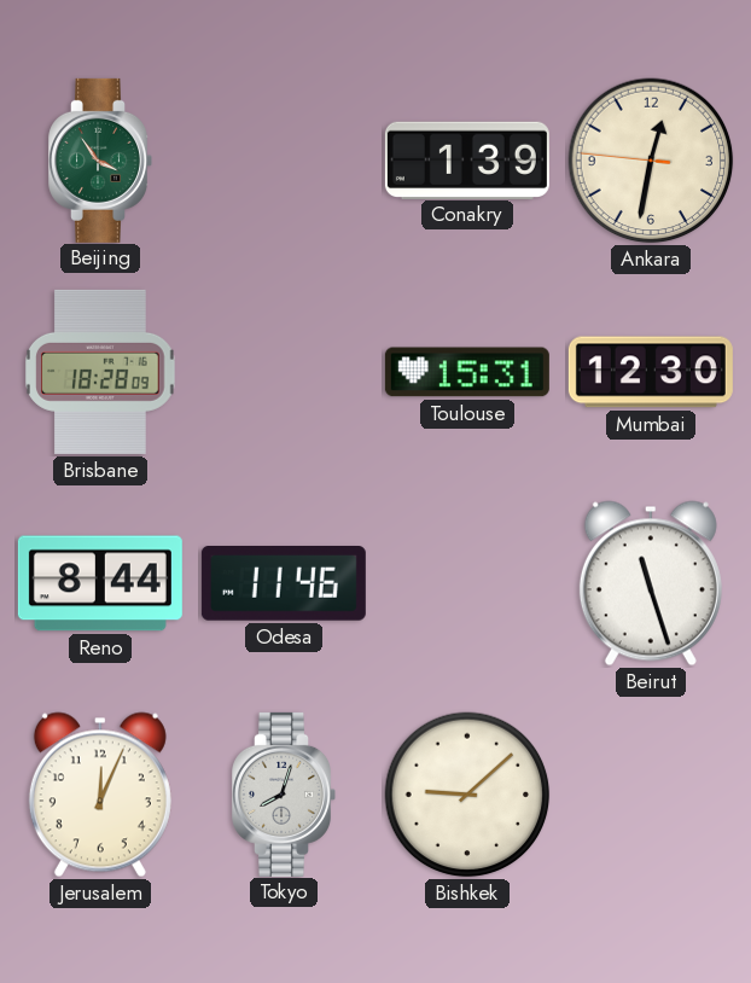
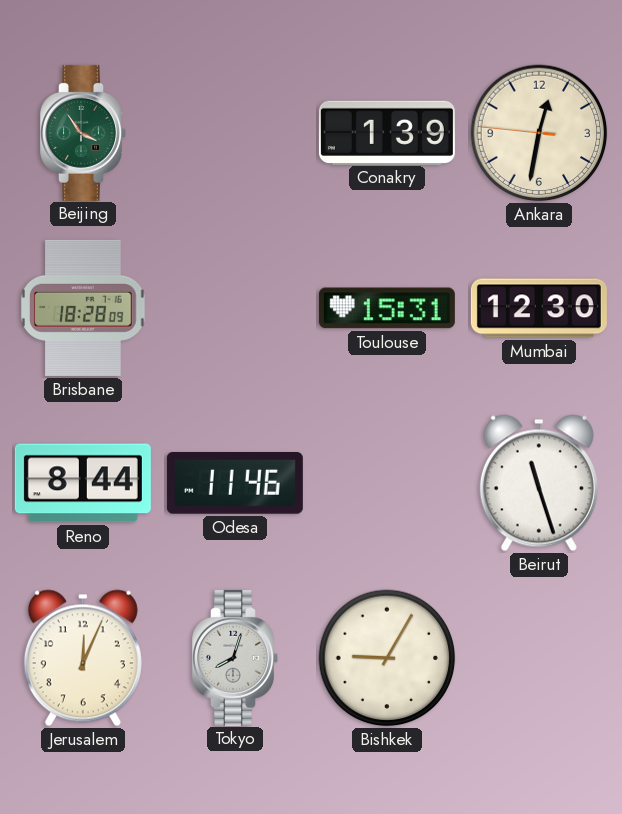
Bishkek: 9:08 -> 9:05 (387, 658)
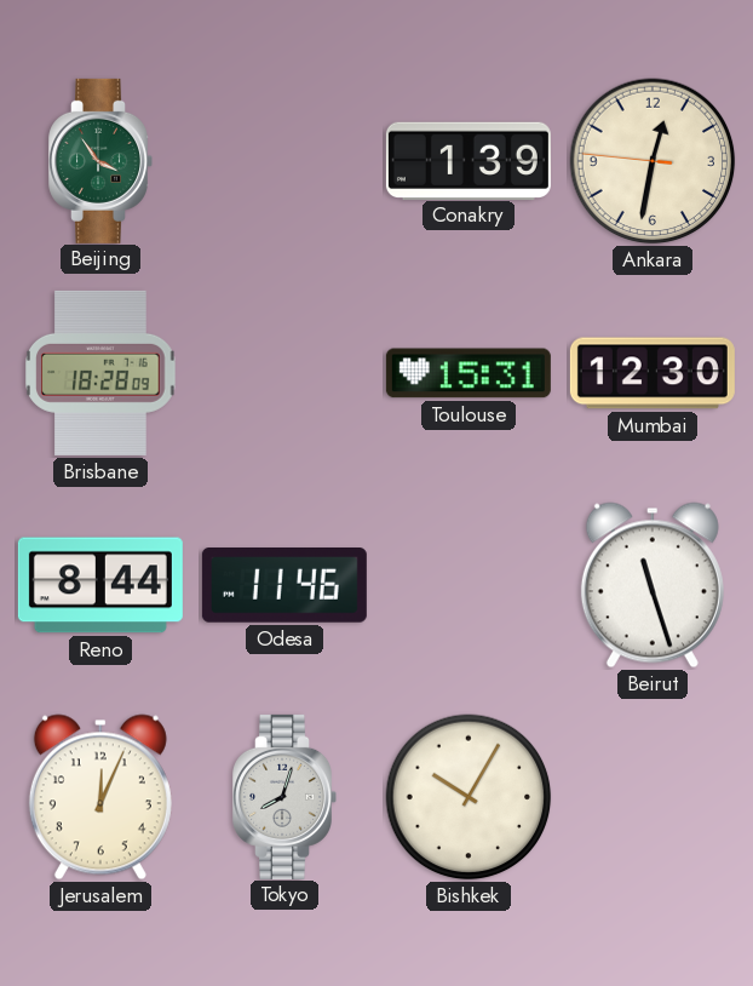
Bishkek: 9:05 -> 10:05 (469, 797)
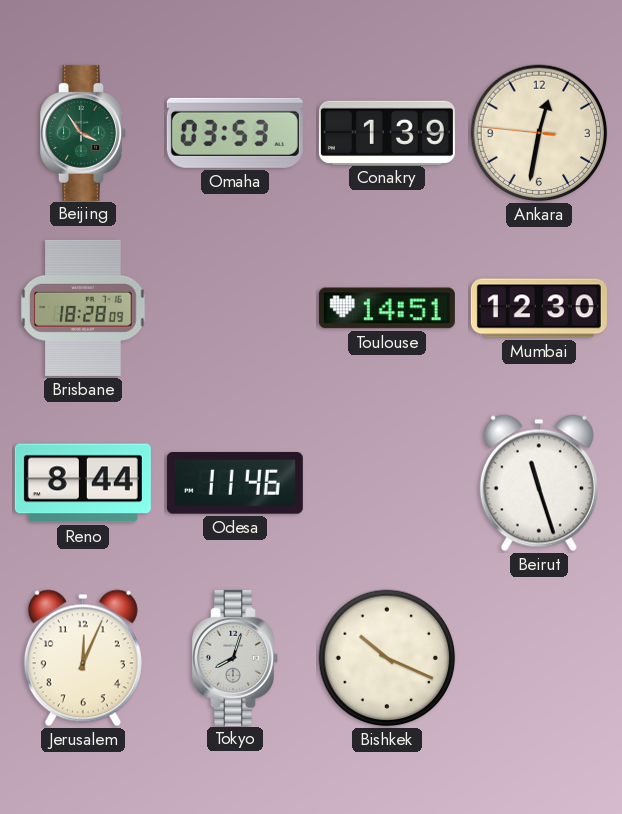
Omaha: none -> 03:53 (235, 133)
Toulouse: 15:31 -> 14:51 (387, 308)
Bishkek: 10:05 -> 10:19 (387, 658)
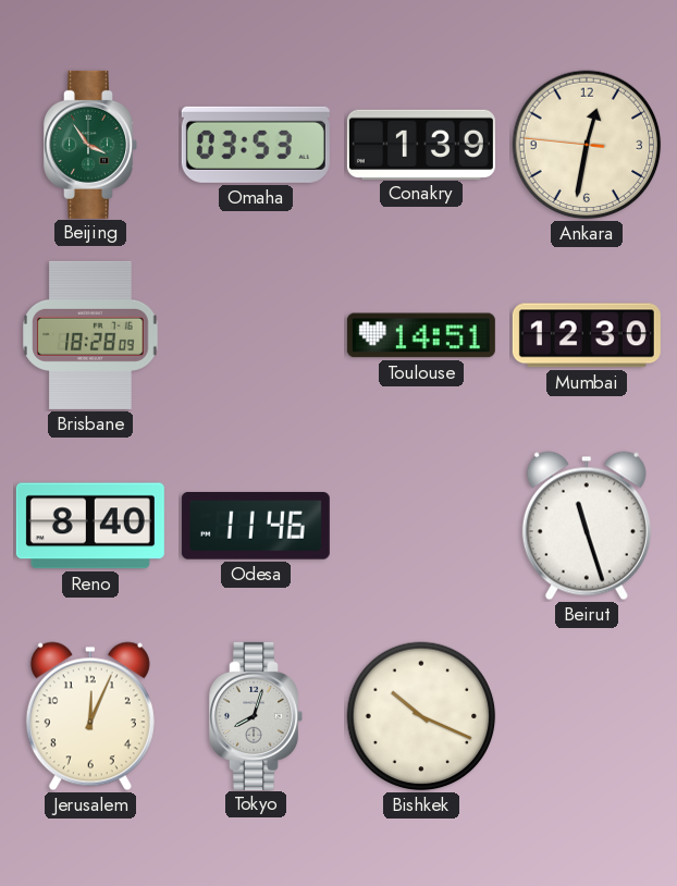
Reno: 8:44 -> 8:40 (90, 526)
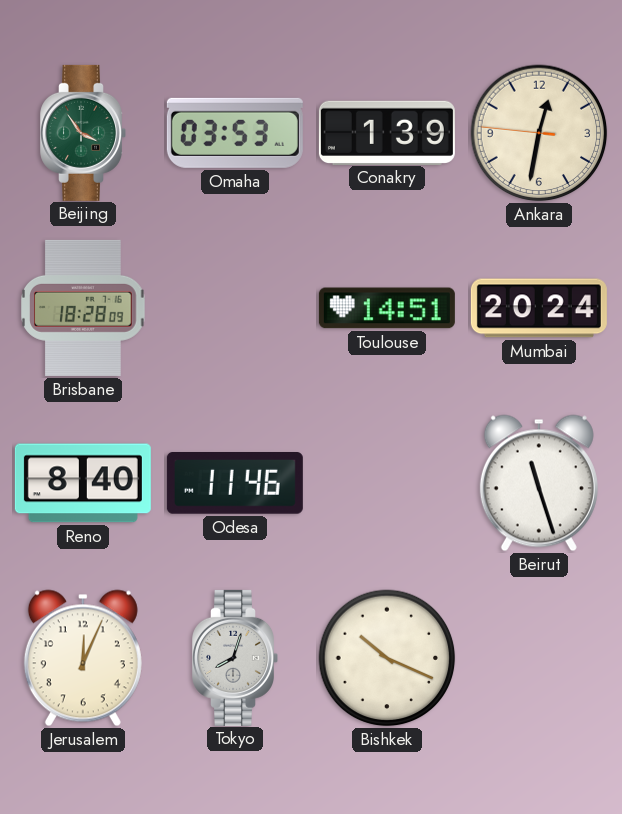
Mumbai: 12:30 -> 20:24 (539, 308)
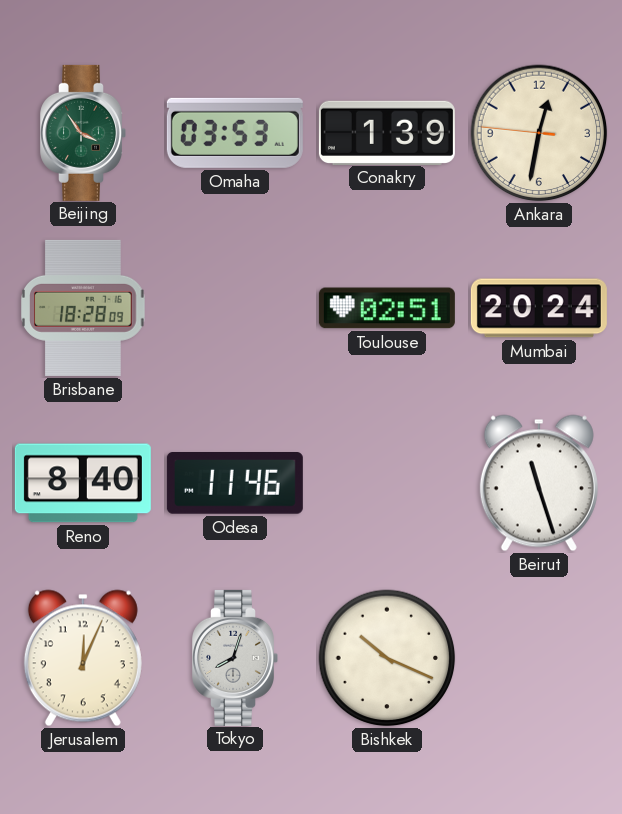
Toulouse: 14:51 -> 02:51 (387, 308)
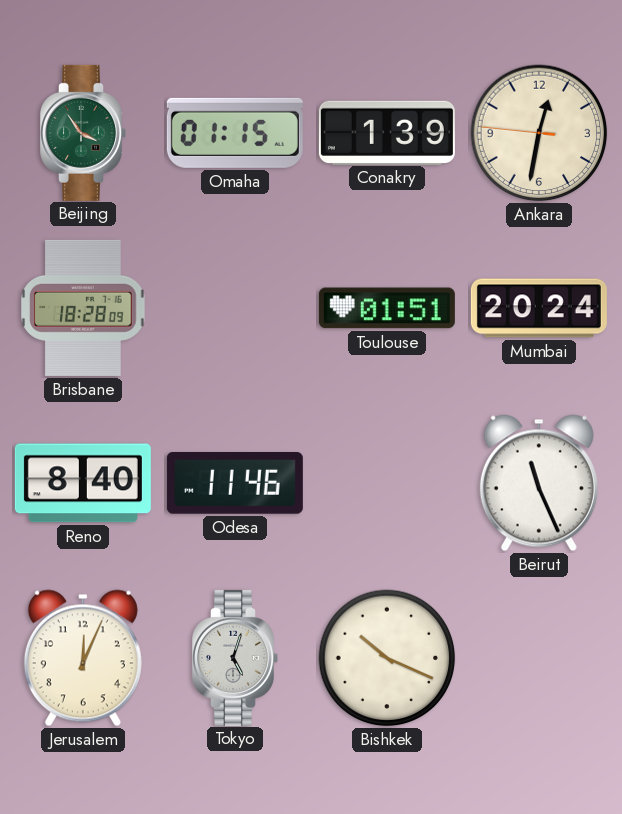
Omaha: 03:53 -> 01:15 (235, 133)
Toulouse: 02:51 -> 01:51 (387, 308)
Beirut: 11:27 -> 11:26 (539, 483)
Tokyo: 8:03 -> 5:03 (235, 658)
